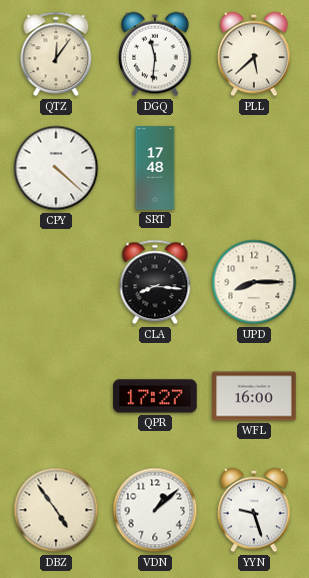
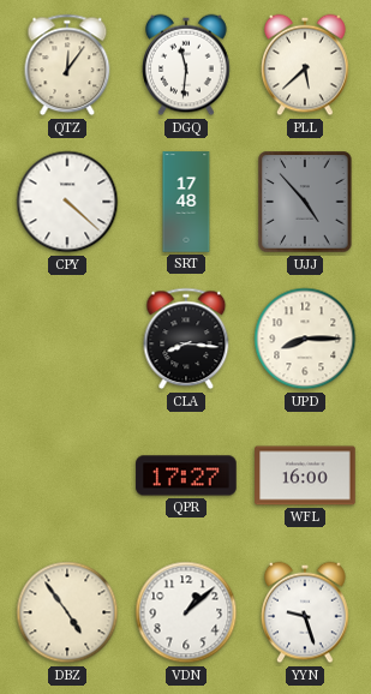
UJJ: none -> 4:53 (305, 202)
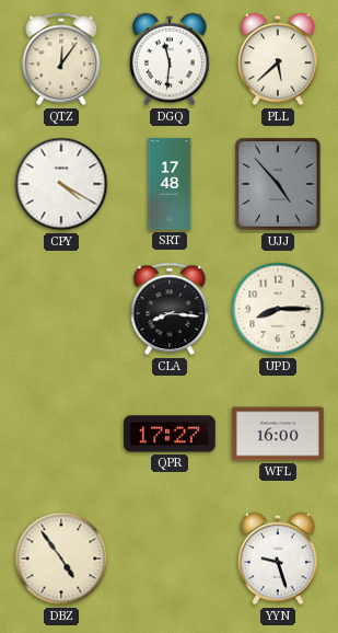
CPY: 4:22 -> 4:20 (61, 184)
VDN: 1:08 -> none (186, 612)
